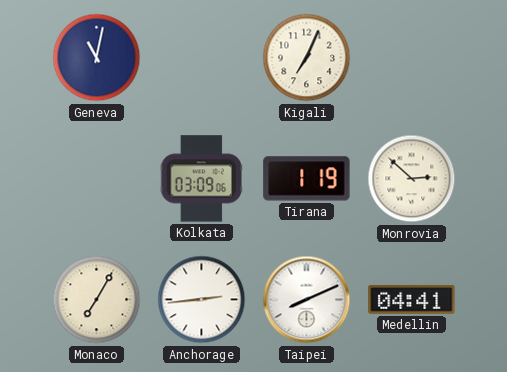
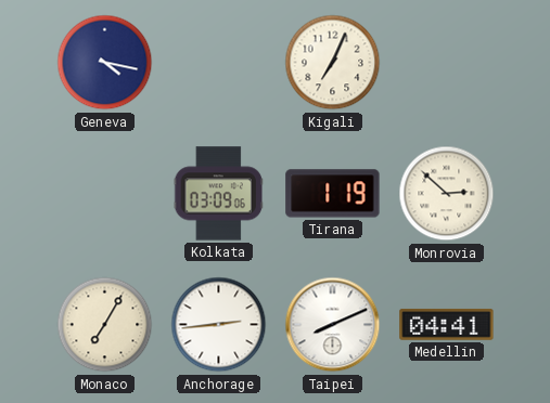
Geneva: 11:02 -> 4:17 (105, 63)
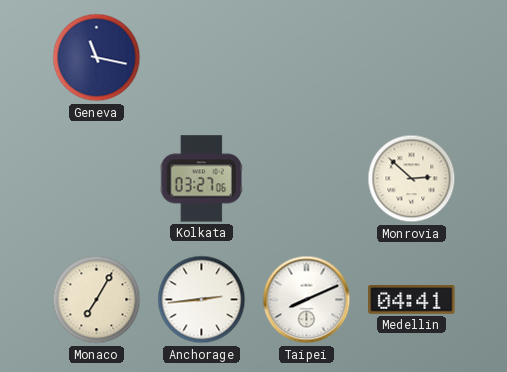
Geneva: 4:17 -> 11:17 (97, 58)
Kigali: 7:04 -> none (333, 63)
Kolkata: 03:09 -> 03:27 (202, 179)
Tirana: 1:19 -> none (333, 194)
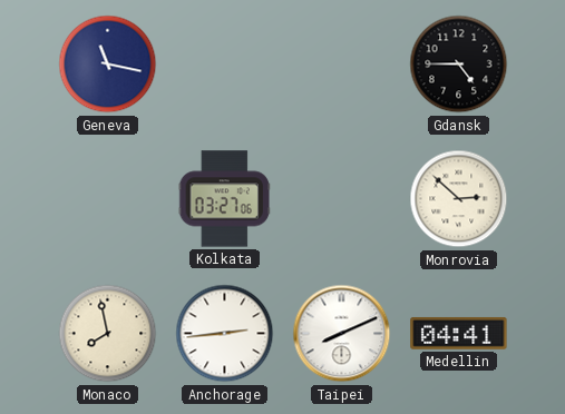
Gdansk: none -> 4:45 (459, 65)
Monaco: 7:05 -> 7:58 (108, 334)
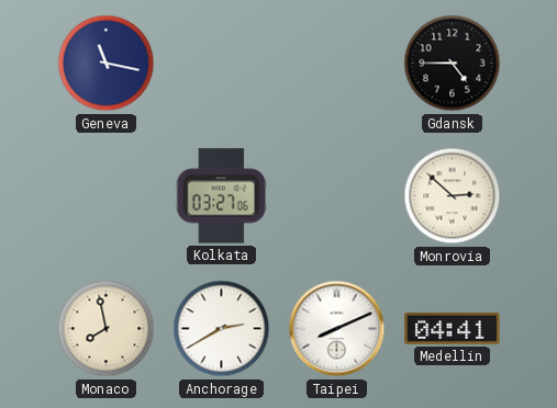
Anchorage: 2:44 -> 2:40 (222, 329)
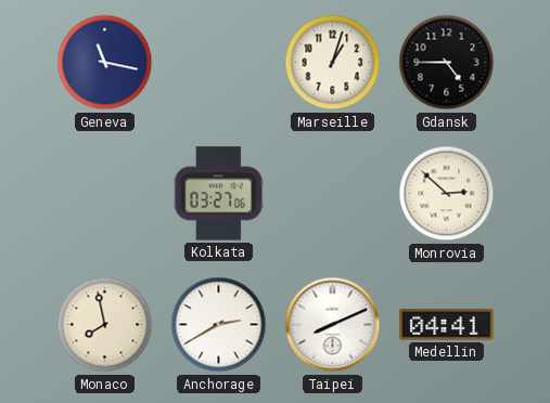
Marseille: none -> 1:03 (333, 63)
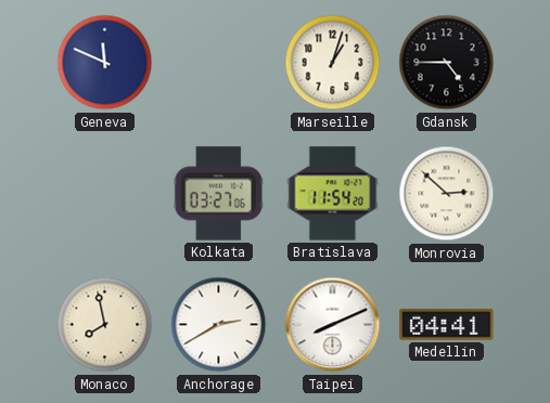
Geneva: 11:17 -> 11:49 (105, 63)
Bratislava: none -> 11:54 (333, 194)
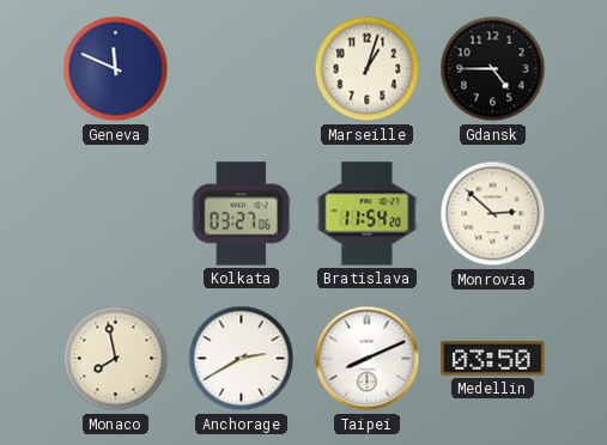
Medellin: 04:41 -> 03:50 (493, 359)
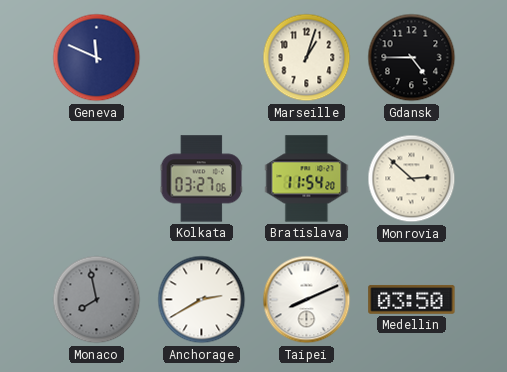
Monaco dial: cream -> grey (97, 300)
